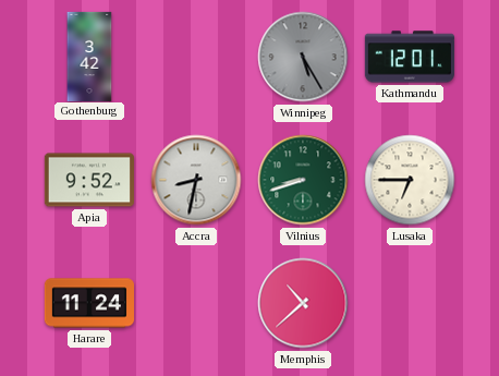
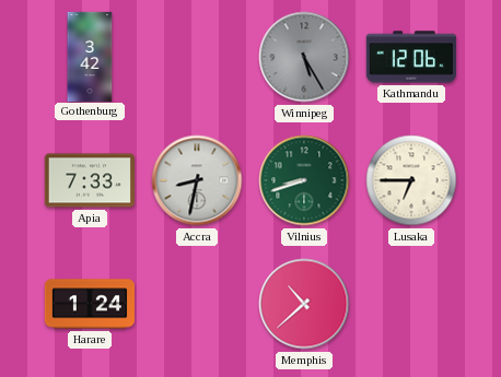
Kathmandu: 12:01 -> 12:06 (411, 57)
Apia: 9:52 -> 7:33 (90, 180)
Harare: 11:24 -> 1:24 (89, 304)
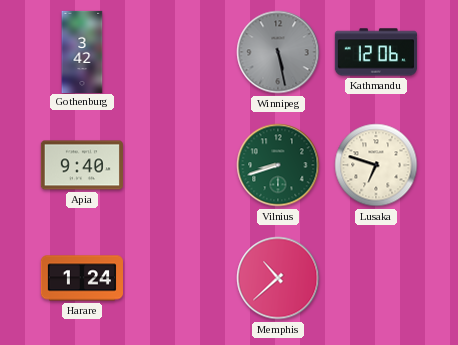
Winnipeg: 5:25 -> 5:28 (278, 52)
Apia: 7:33 -> 9:40 (82, 165)
Accra: 8:32 -> none (197, 180)
Lusaka: 6:45 -> 6:48 (376, 165)
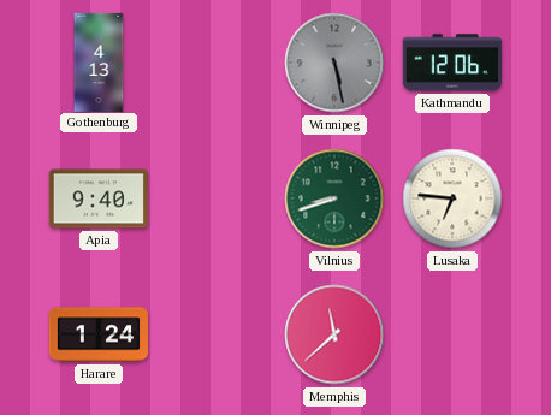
Gothenburg: 3:42 -> 4:13 (99, 61)
Lusaka: 6:48 -> 6:46 (452, 198)
Memphis: 10:38 -> 11:38 (334, 334)
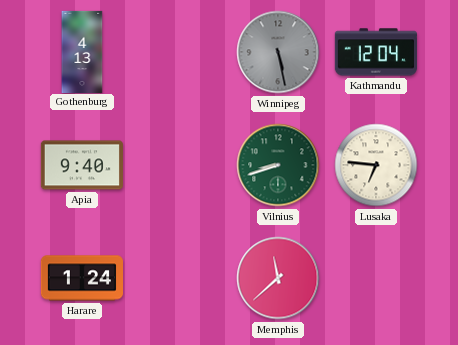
Kathmandu: 12:06 -> 12:04 (376, 52)
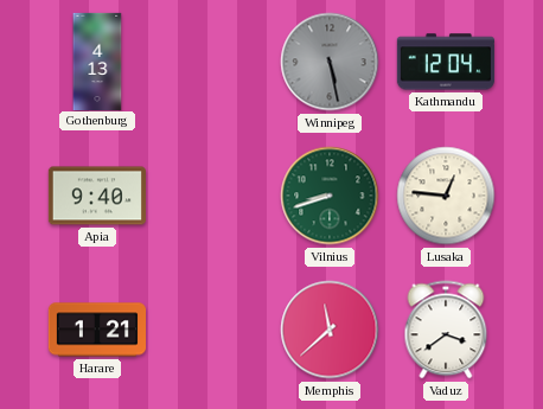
Lusaka: 6:46 -> 12:46 (446, 196)
Harare: 1:24 -> 1:21 (96, 330)
Vaduz: none -> 3:39 (446, 330)
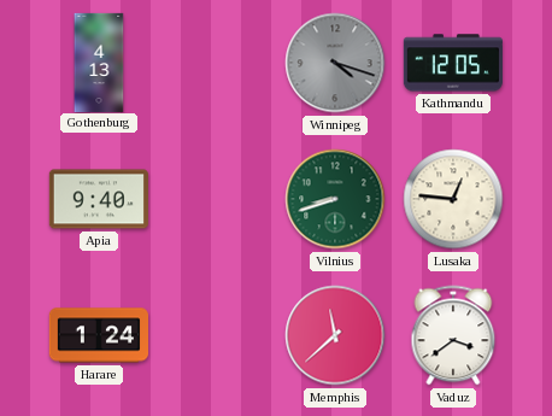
Winnipeg: 5:28 -> 4:18 (335, 63)
Kathmandu: 12:04 -> 12:05 (453, 63)
Harare: 1:21 -> 1:24 (98, 335)
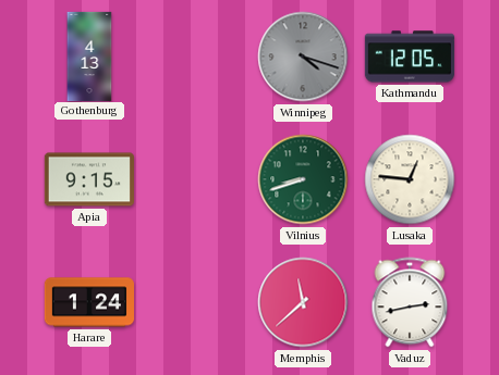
Apia: 9:40 -> 9:15 (89, 179)
Vaduz: 3:39 -> 2:43 (410, 302)
